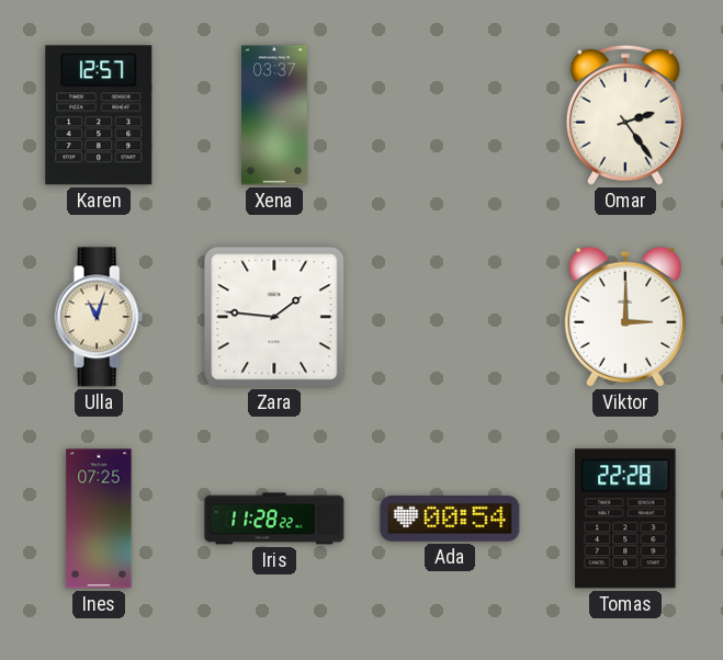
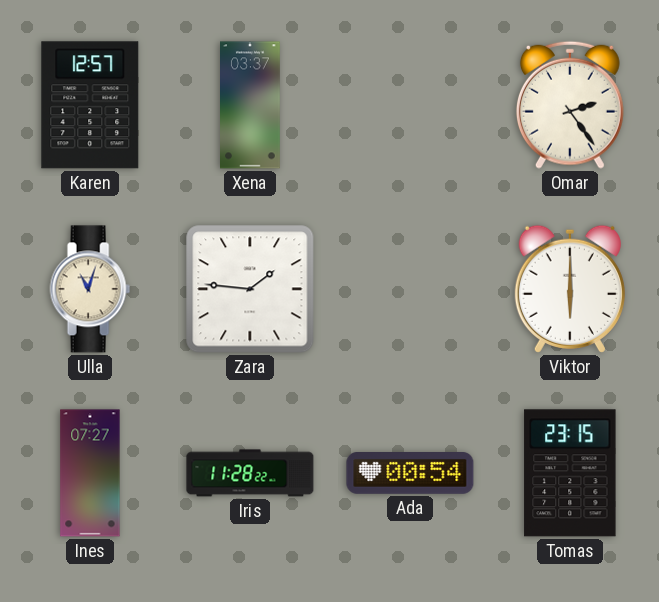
Viktor: 3:00 -> 6:00 (570, 289)
Ines: 07:25 -> 07:27 (90, 473)
Tomas: 22:28 -> 23:15 (570, 473)
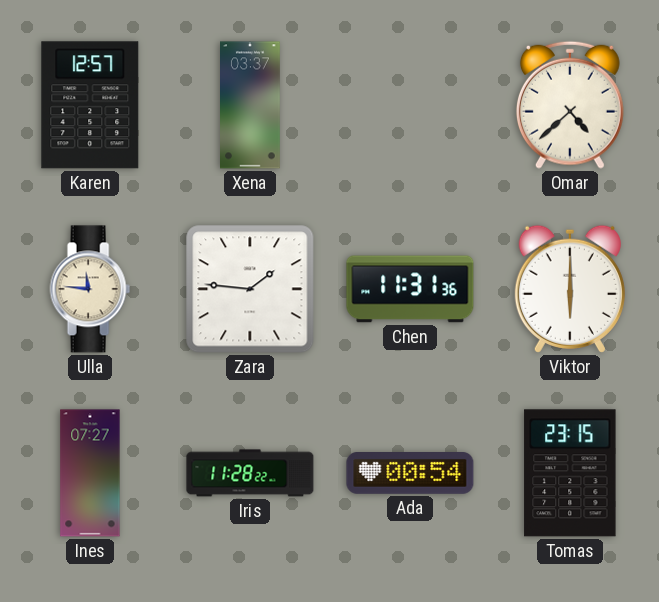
Omar: 2:24 -> 4:38 (570, 105)
Ulla: 11:03 -> 11:46 (90, 289)
Chen: none -> 11:31 (410, 289)
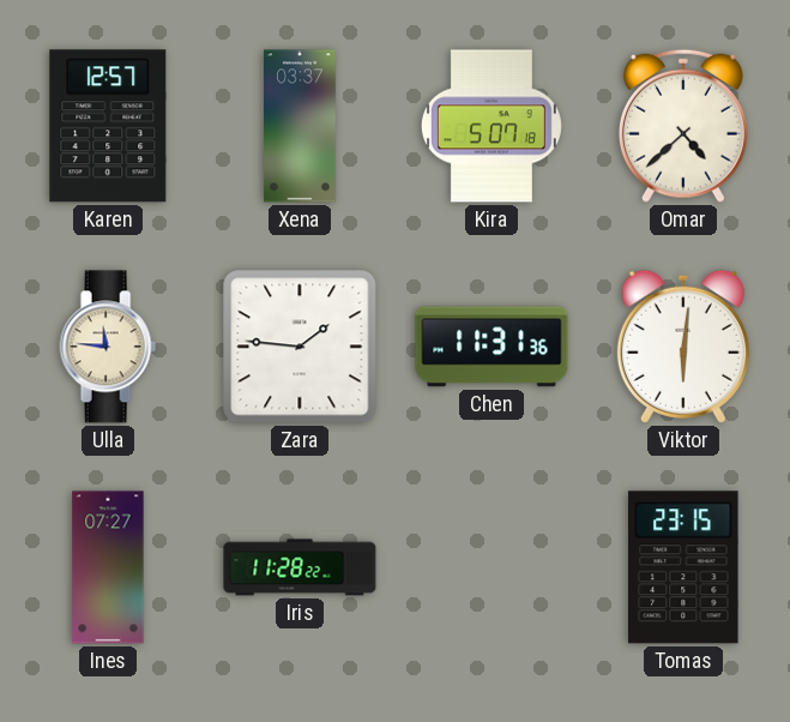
Kira: none -> 5:07 (492, 126)
Viktor: 6:00 -> 6:01 (683, 347)
Ada: 00:54 -> none (410, 474)
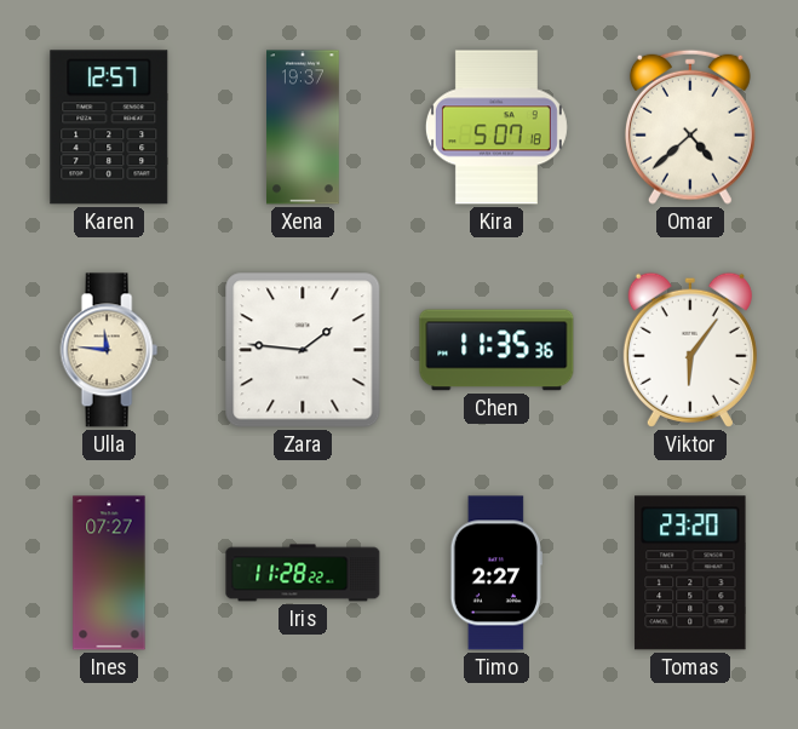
Xena: 03:37 -> 19:37 (304, 127)
Chen: 11:31 -> 11:35 (496, 350)
Viktor: 6:01 -> 6:06 (690, 350)
Timo: none -> 2:27 (496, 573)
Tomas: 23:15 -> 23:20 (690, 573)
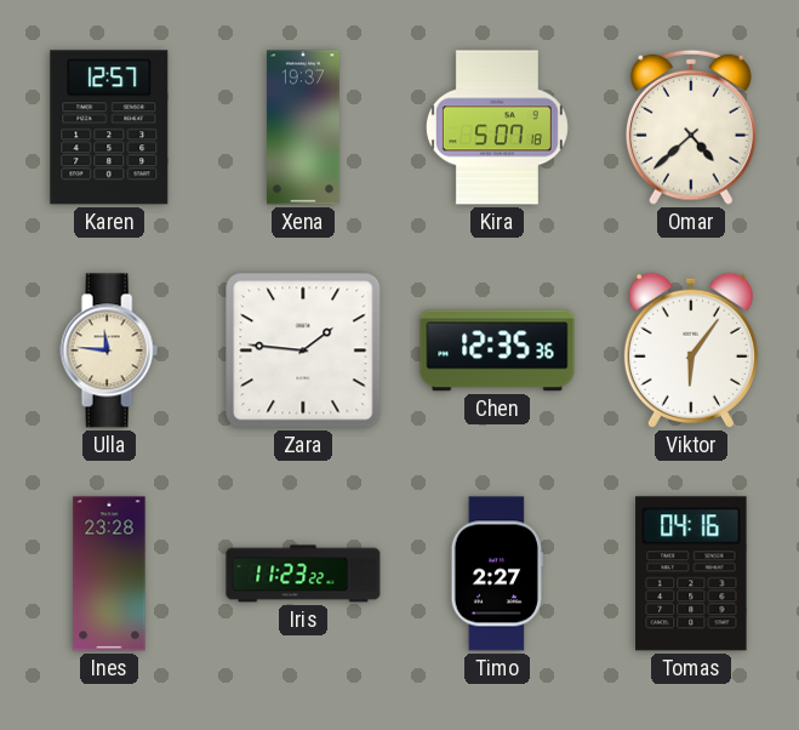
Chen: 11:35 -> 12:35 (497, 350)
Ines: 07:27 -> 23:28 (109, 574)
Iris: 11:28 -> 11:23 (303, 574)
Tomas: 23:20 -> 04:16 (691, 574)
